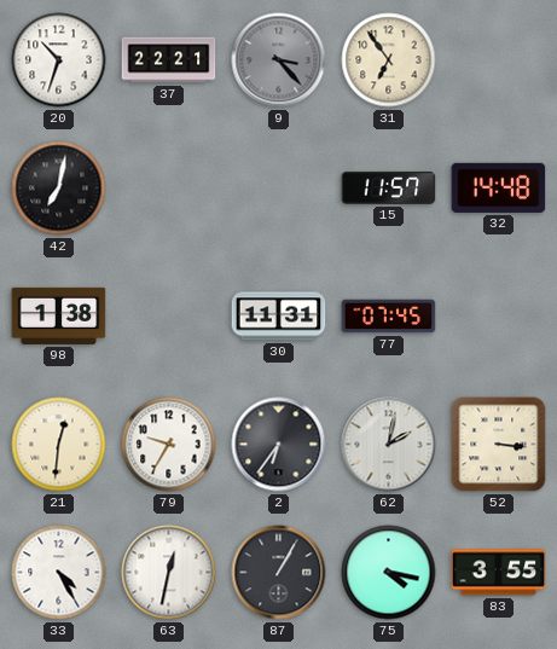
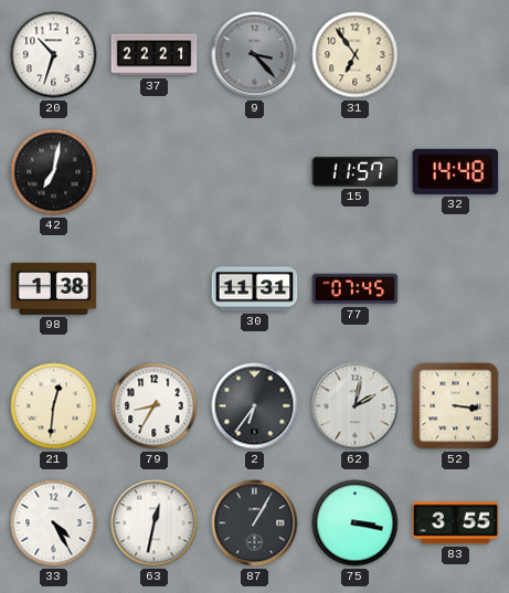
79: 9:35 -> 8:35 (155, 406)
75: 4:17 -> 3:17 (356, 523)
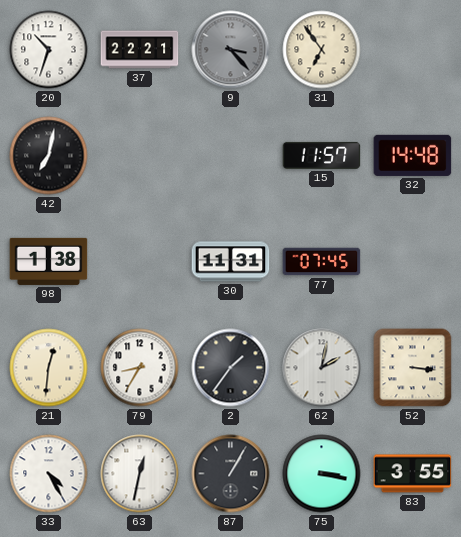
2: 6:36 -> 1:36 (231, 368)
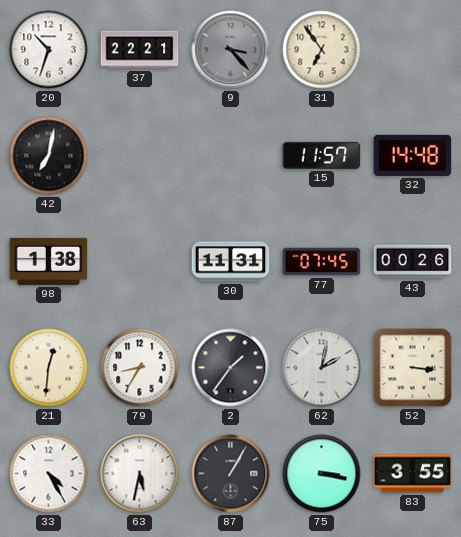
43: none -> 00:26 (413, 262)
63: 12:32 -> 5:32 (140, 474)
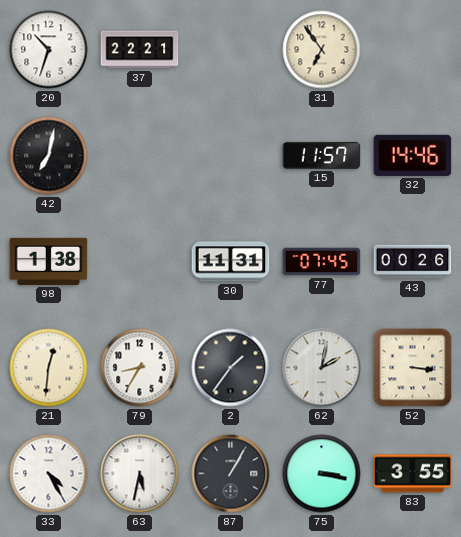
9: 3:23 -> none (231, 50)
32: 14:48 -> 14:46 (413, 155)
